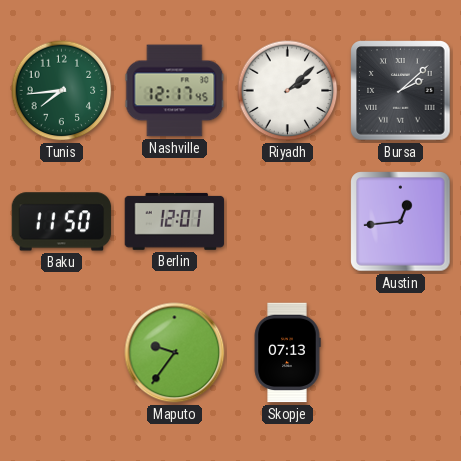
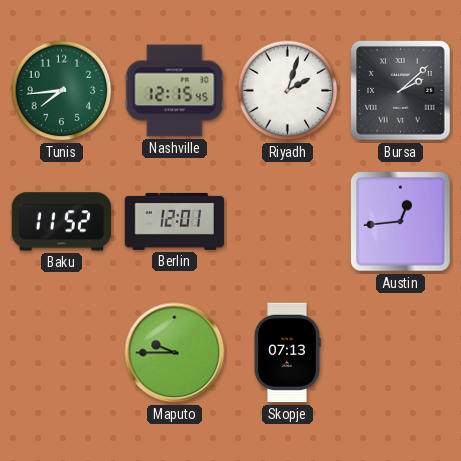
Nashville: 12:17 -> 12:15 (175, 91)
Riyadh: 2:08 -> 2:03 (288, 91)
Baku: 11:50 -> 11:52 (62, 222)
Maputo: 9:36 -> 9:45 (175, 353)
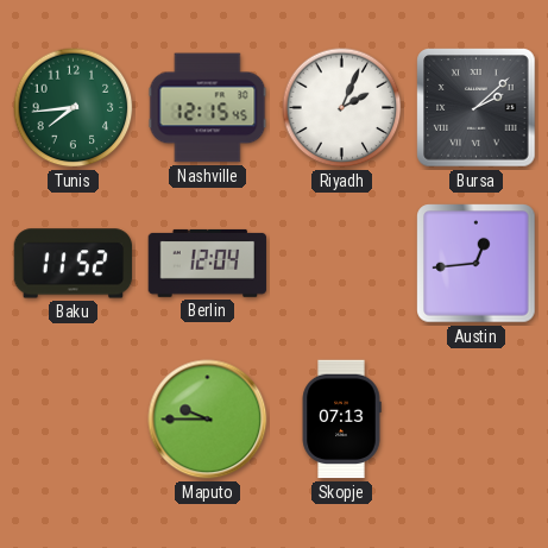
Riyadh: 2:03 -> 2:04 (342, 108)
Berlin: 12:01 -> 12:04 (208, 263)
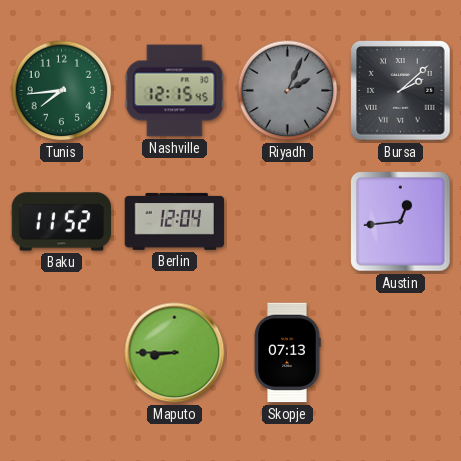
Riyadh dial: white -> grey (288, 91)
Maputo: 9:45 -> 8:45 (175, 353)
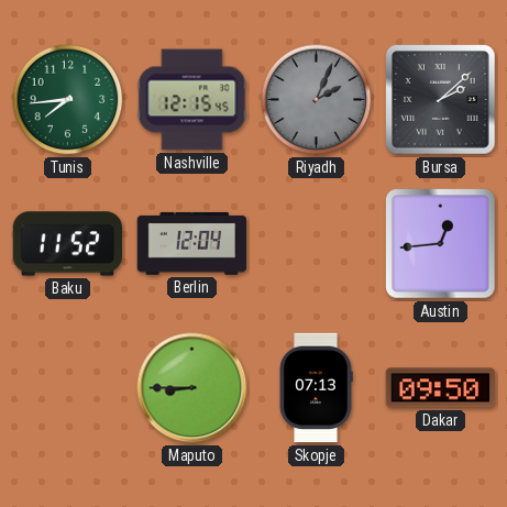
Dakar: none -> 09:50 (441, 388)
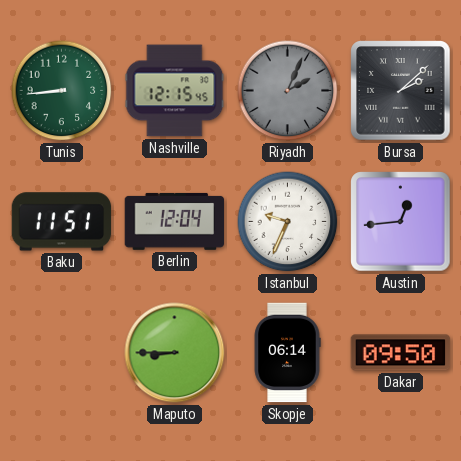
Tunis: 7:44 -> 8:44 (62, 91)
Baku: 11:52 -> 11:51 (62, 222)
Istanbul: none -> 9:34 (288, 222)
Skopje: 07:13 -> 06:14 (287, 353)
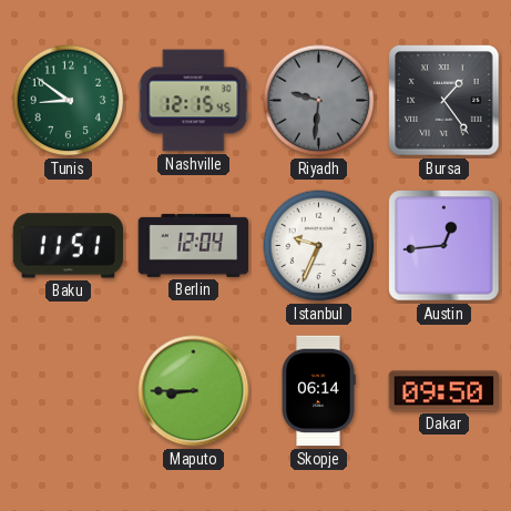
Tunis: 8:44 -> 8:51 (69, 101)
Riyadh: 2:04 -> 9:31 (319, 101)
Bursa: 2:08 -> 1:24 (444, 101)
